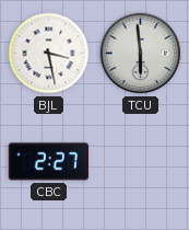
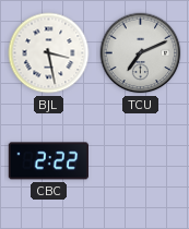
TCU: 5:59 -> 7:11 (141, 53)
CBC: 2:27 -> 2:22 (48, 161)
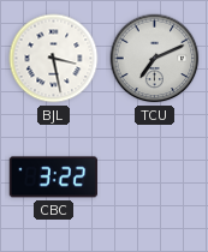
CBC: 2:22 -> 3:22 (53, 178)
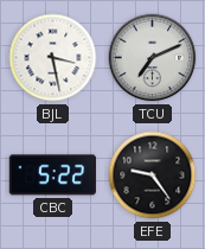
CBC: 3:22 -> 5:22 (52, 175)
EFE: none -> 9:24 (153, 175)
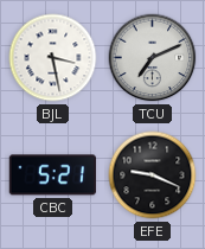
CBC: 5:22 -> 5:21 (52, 175)
EFE: 9:24 -> 9:19 (153, 175)
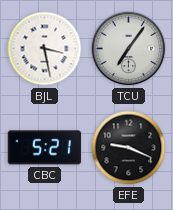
TCU: 7:11 -> 7:06 (129, 49)
